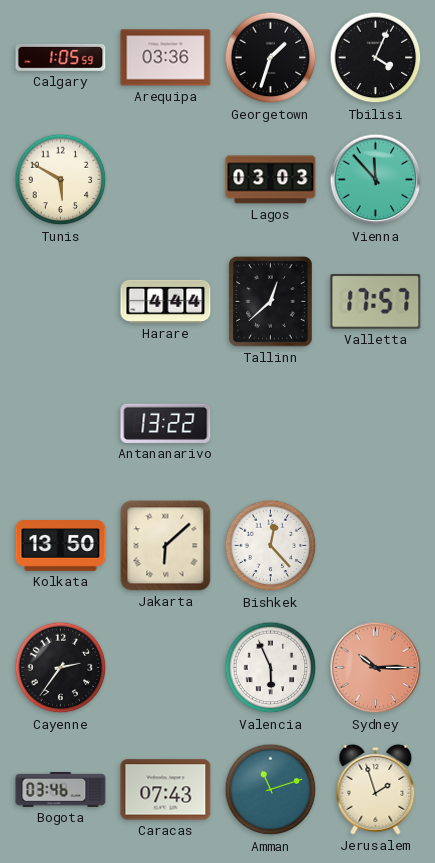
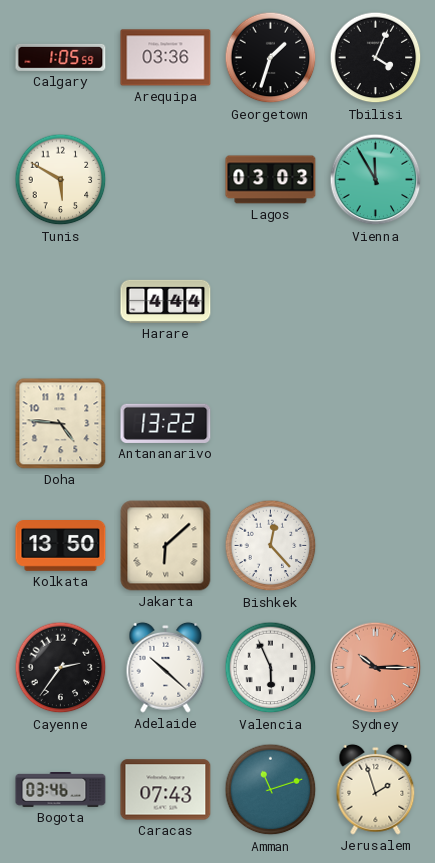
Vienna: 11:53 -> 11:55 (376, 180)
Tallinn: 12:38 -> none (271, 302)
Valletta: 17:57 -> none (376, 302)
Doha: none -> 4:46 (61, 424)
Adelaide: none -> 10:22 (166, 667)
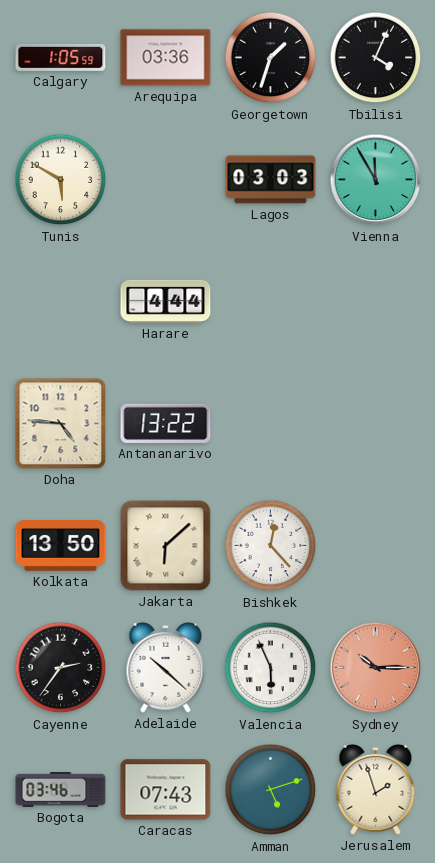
Amman: 11:12 -> 5:12 (271, 790)
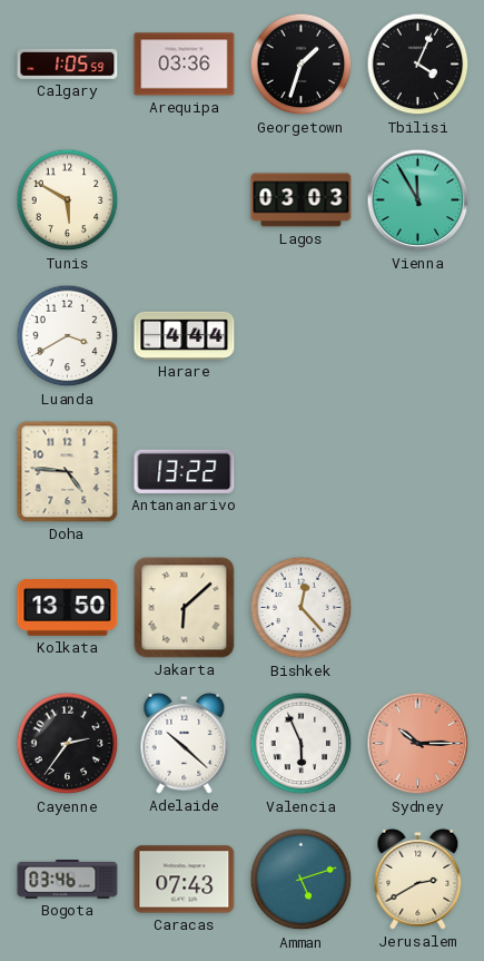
Luanda: none -> 3:40 (68, 336)
Jerusalem: 1:57 -> 2:40 (418, 879)
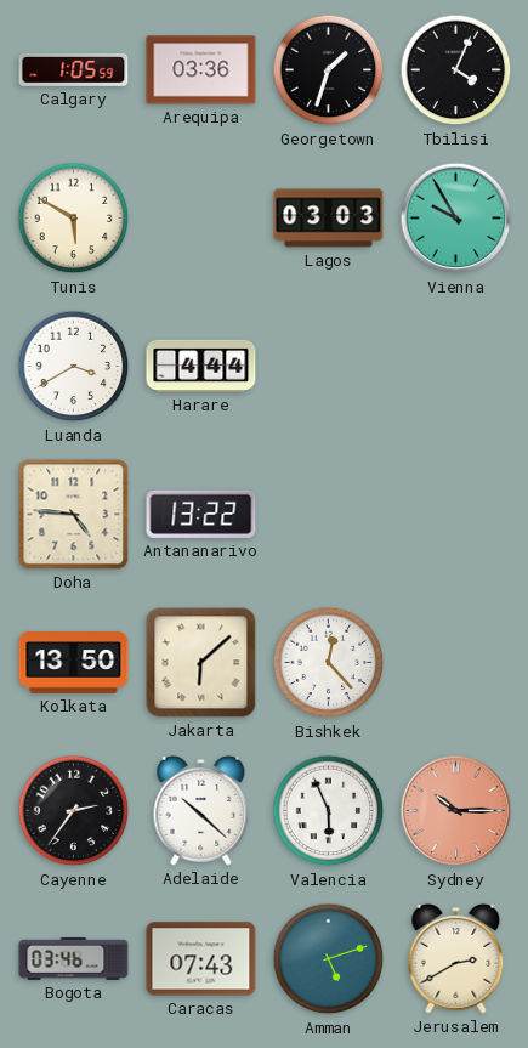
Vienna: 11:55 -> 9:55 (456, 219)
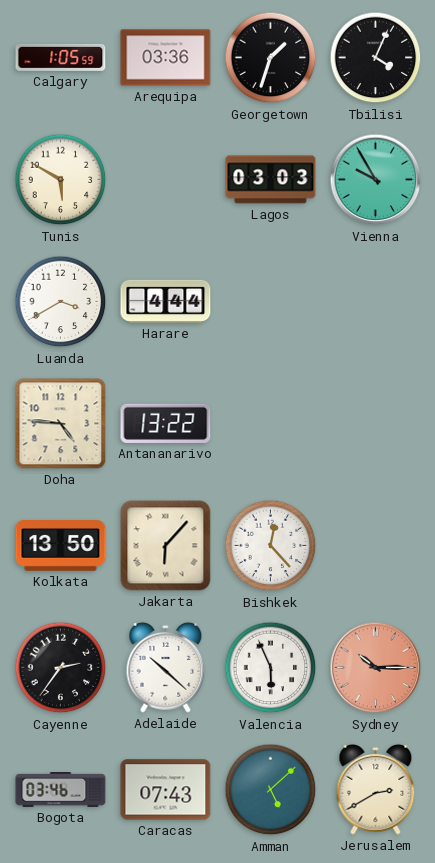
Jakarta: 6:08 -> 6:07 (166, 546)
Amman: 5:12 -> 5:08 (271, 790)
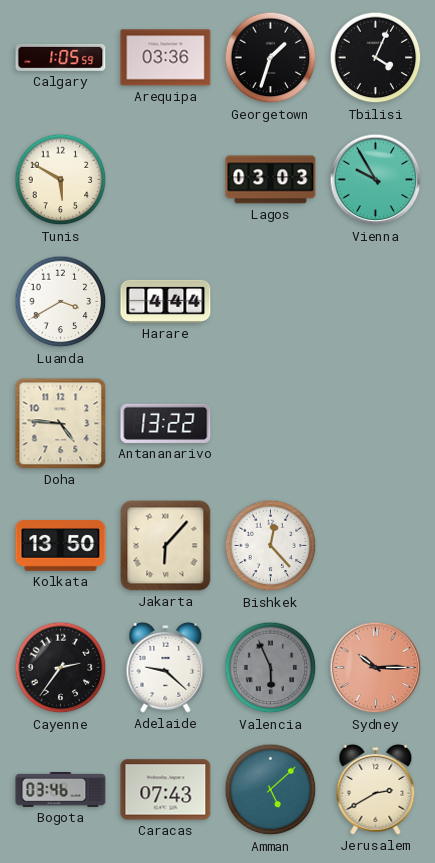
Adelaide: 10:22 -> 9:22 (166, 667)
Valencia dial: white -> grey (271, 668)
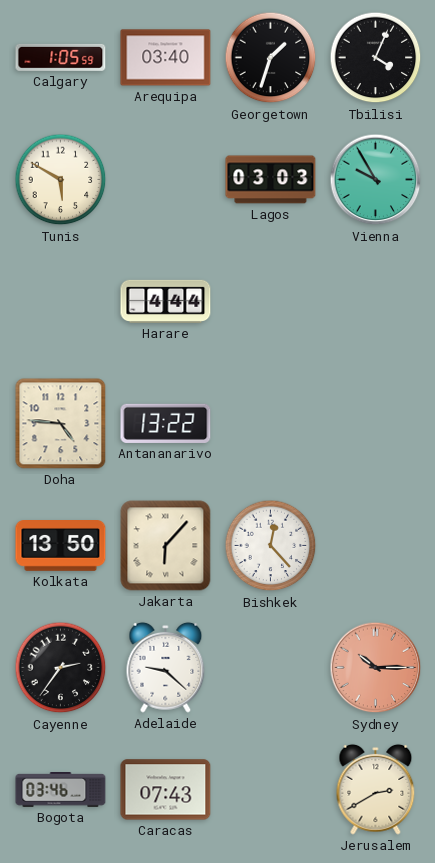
Arequipa: 03:36 -> 03:40 (166, 58)
Luanda: 3:40 -> none (61, 302)
Valencia: 5:56 -> none (271, 668)
Amman: 5:08 -> none (271, 790)
